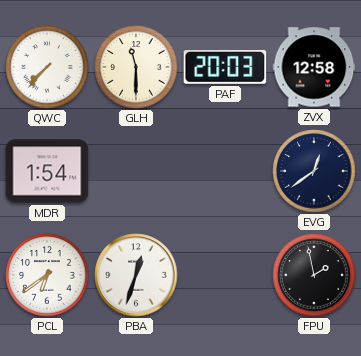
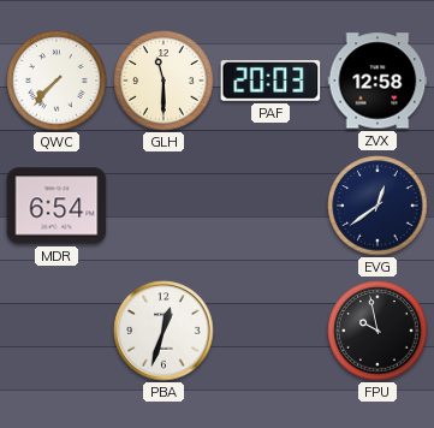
MDR: 1:54 -> 6:54 (57, 206)
PCL: 6:39 -> none (47, 275)
FPU: 1:58 -> 9:58 (377, 331)
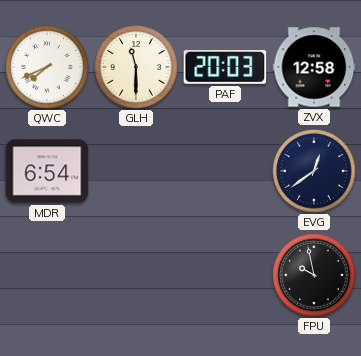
QWC: 7:37 -> 7:41 (47, 67)
PBA: 12:33 -> none (164, 331)
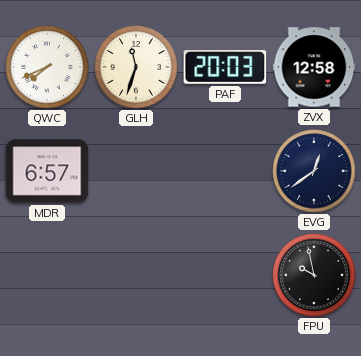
GLH: 11:30 -> 11:33 (136, 67)
MDR: 6:54 -> 6:57 (47, 171)
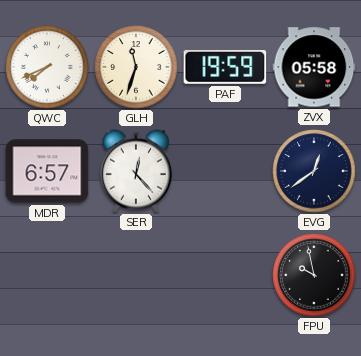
PAF: 20:03 -> 19:59 (225, 68)
ZVX: 12:58 -> 05:58 (314, 67)
SER: none -> 12:23 (136, 171)
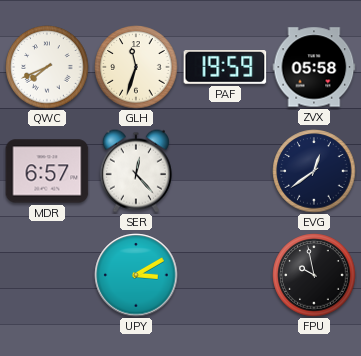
UPY: none -> 3:10 (136, 275)
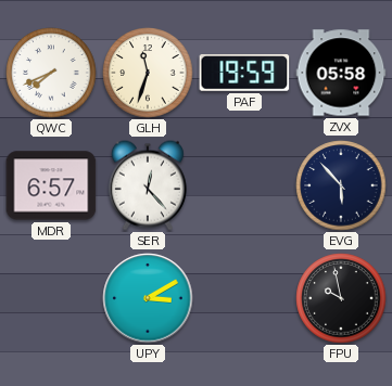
EVG: 12:39 -> 5:53 (341, 185)
